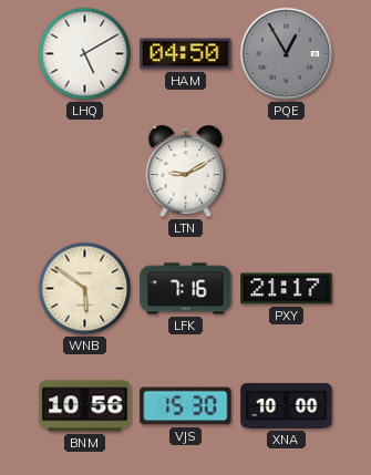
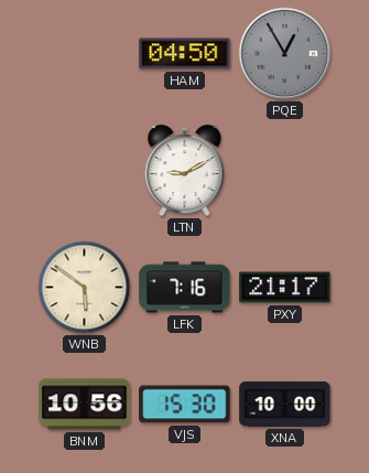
LHQ: 5:10 -> none (85, 54)
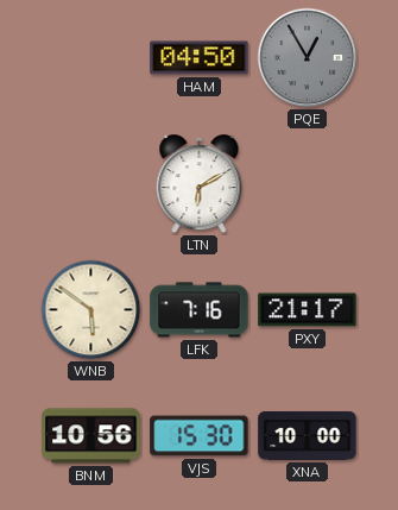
LTN: 9:10 -> 6:10 (200, 184)
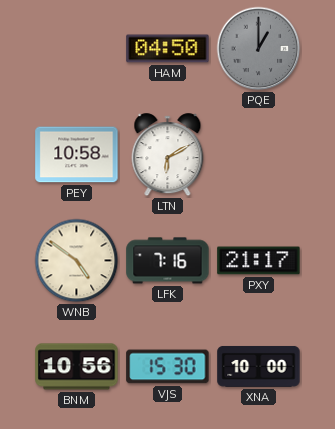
PQE: 12:55 -> 1:00 (259, 49)
PEY: none -> 10:58 (77, 155)
WNB: 5:51 -> 4:51 (77, 261)
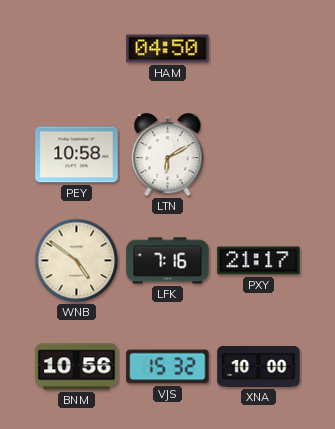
PQE: 1:00 -> none (259, 49)
VJS: 15:30 -> 15:32 (168, 367)
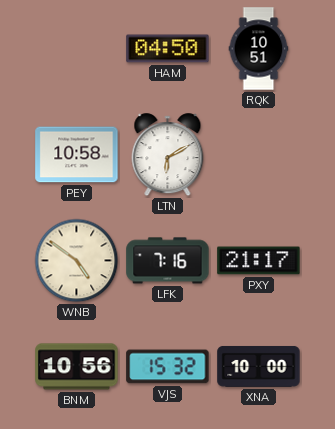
RQK: none -> 10:51 (259, 49)
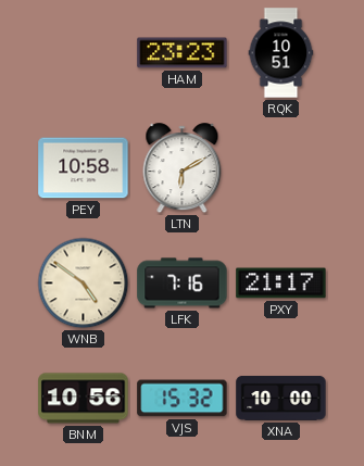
HAM: 04:50 -> 23:23 (183, 53)
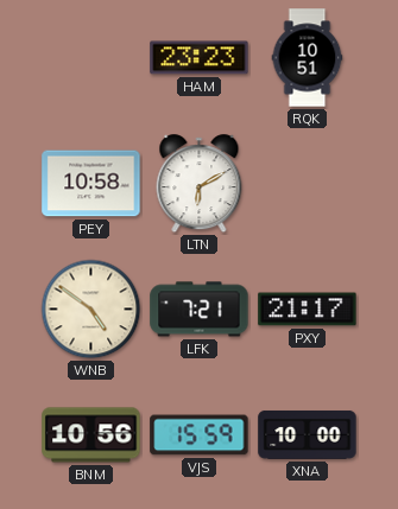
LFK: 7:16 -> 7:21 (200, 310)
VJS: 15:32 -> 15:59 (200, 435)
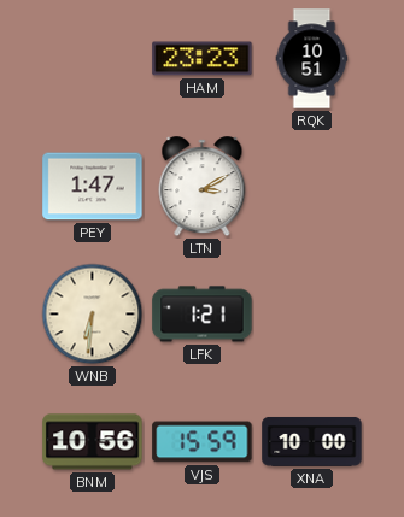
PEY: 10:58 -> 1:47 (93, 187)
LTN: 6:10 -> 3:10 (203, 187)
WNB: 4:51 -> 6:31 (93, 315)
LFK: 7:21 -> 1:21 (203, 315)
PXY: 21:17 -> none (308, 310)
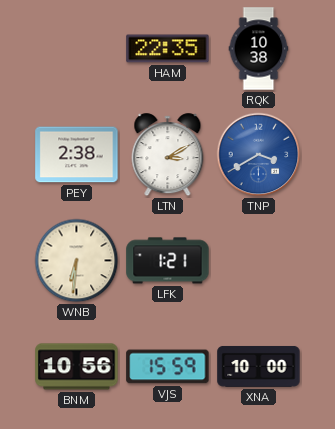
HAM: 23:23 -> 22:35 (168, 49)
RQK: 10:51 -> 10:38 (259, 49)
PEY: 1:47 -> 2:38 (77, 155)
TNP: none -> 3:40 (259, 155)
